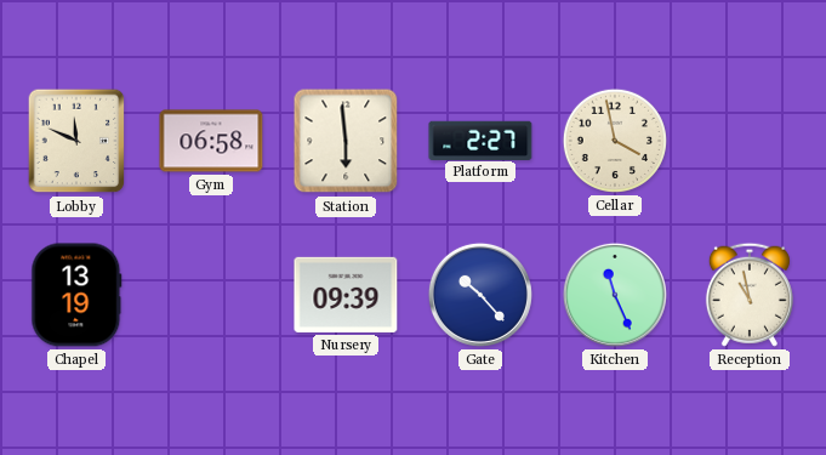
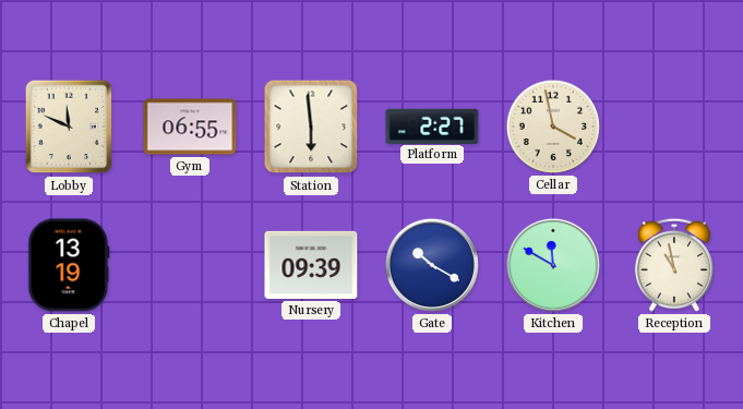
Gym: 06:58 -> 06:55 (190, 127)
Gate: 10:23 -> 10:20 (432, 265)
Kitchen: 11:26 -> 11:50 (553, 265)
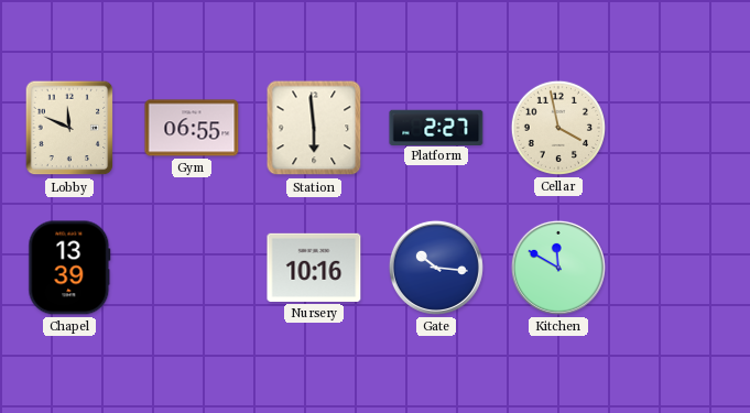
Chapel: 13:19 -> 13:39 (69, 268)
Nursery: 09:39 -> 10:16 (314, 268)
Gate: 10:20 -> 10:16 (436, 268)
Reception: 10:58 -> none (674, 265)
